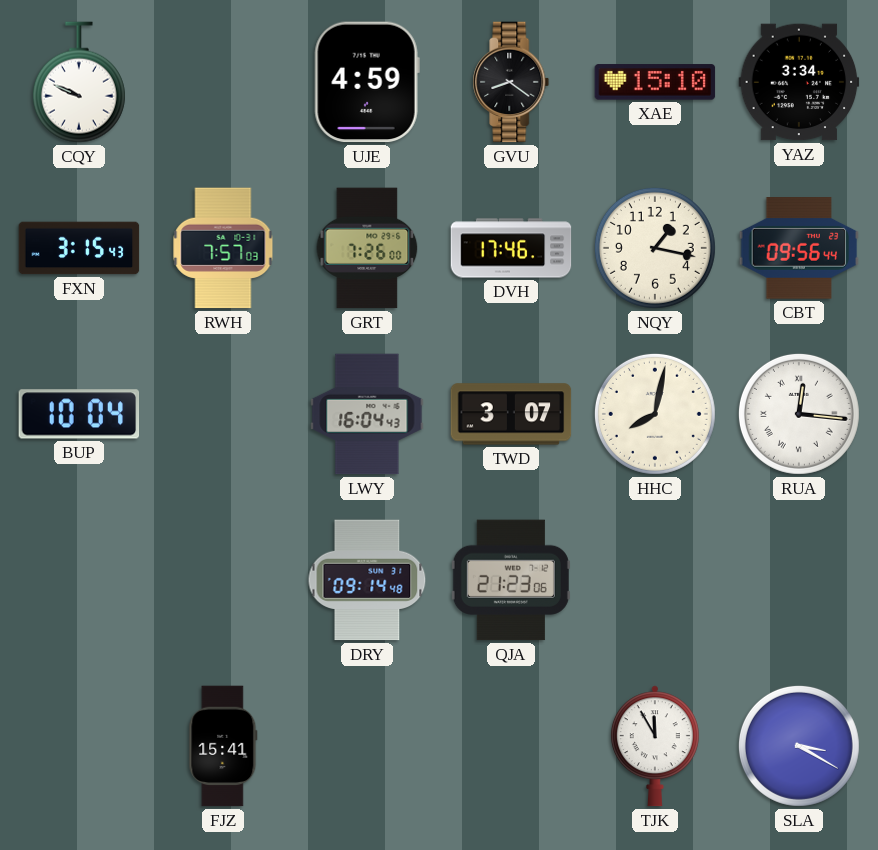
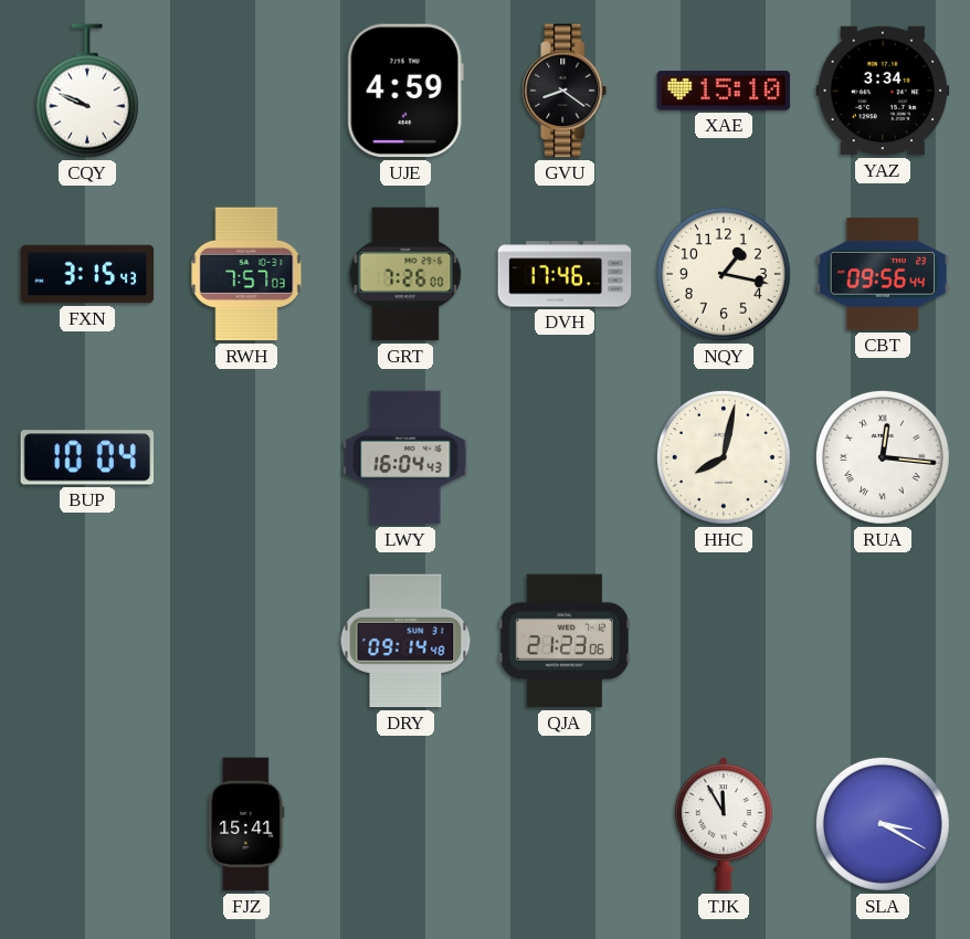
TWD: 3:07 -> none (511, 414)
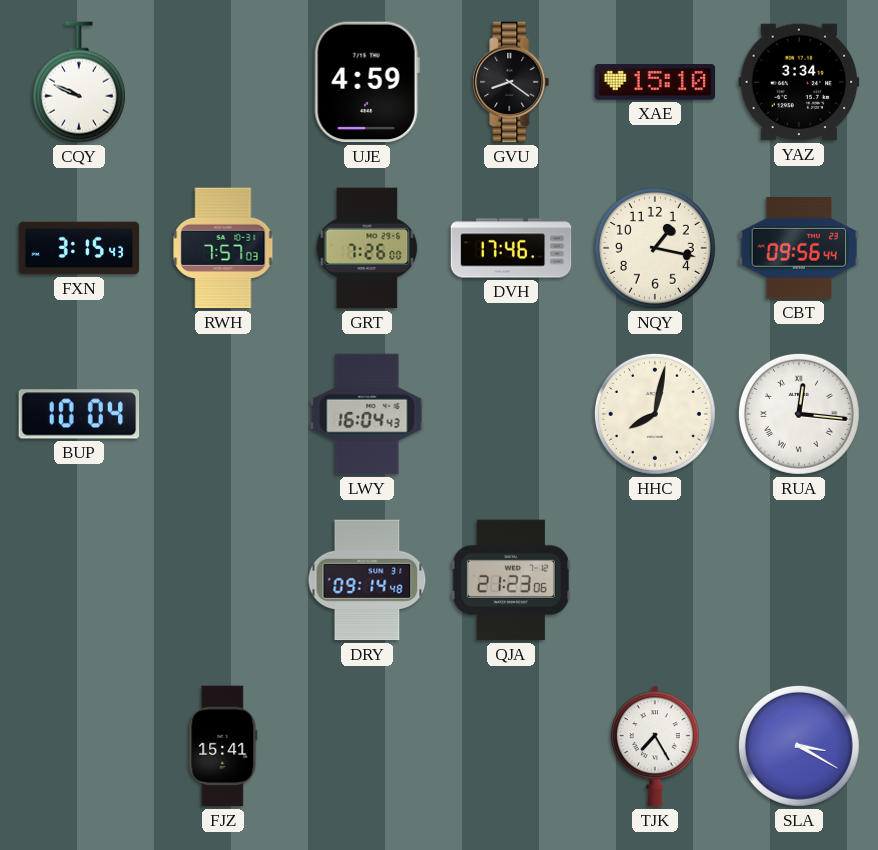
TJK: 11:55 -> 7:25 (655, 746)
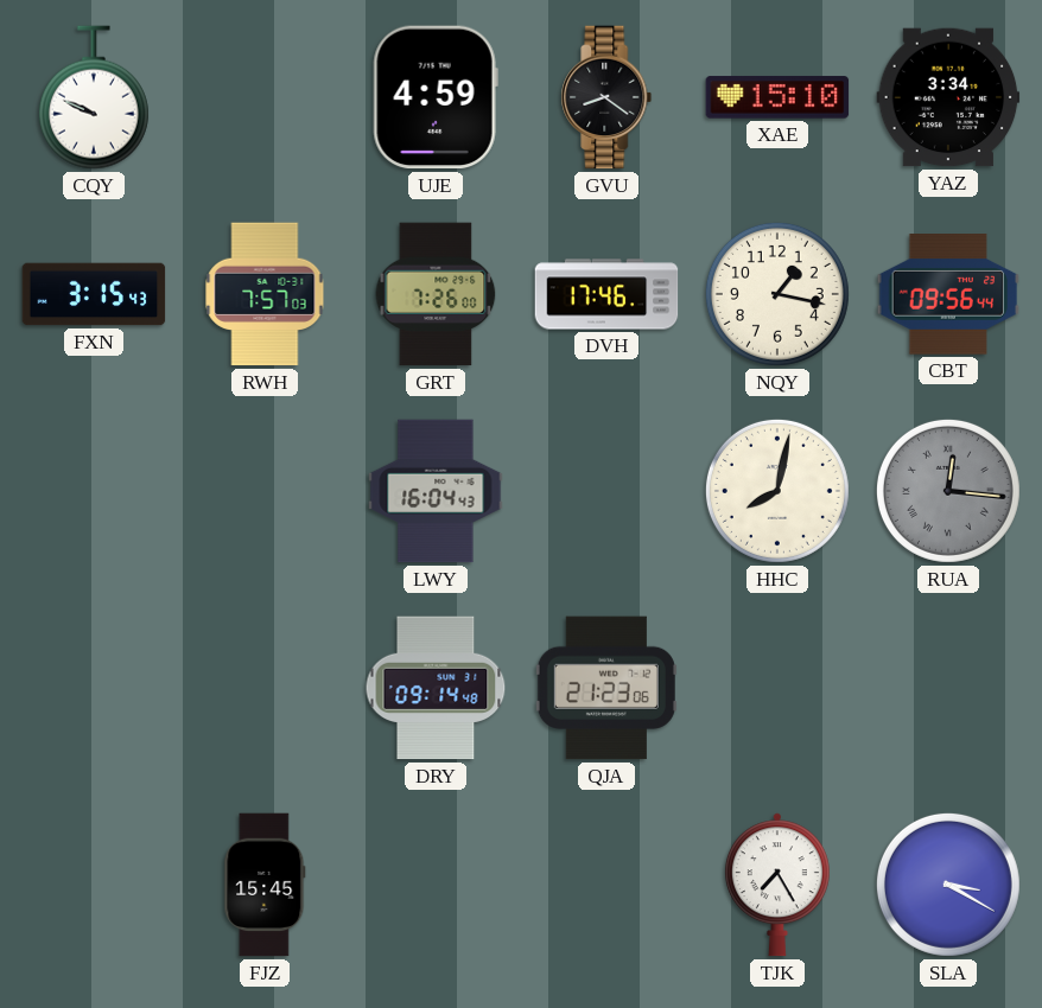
BUP: 10:04 -> none (79, 414)
RUA dial: white -> grey (948, 491)
FJZ: 15:41 -> 15:45 (265, 885)
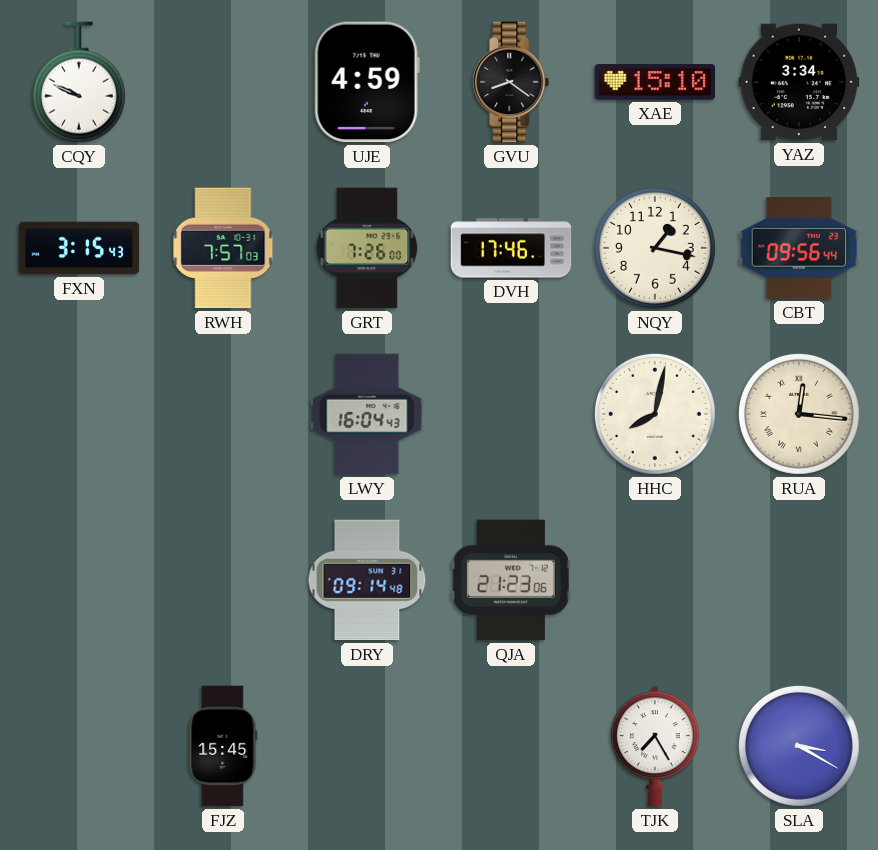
RUA dial: grey -> cream (799, 414)
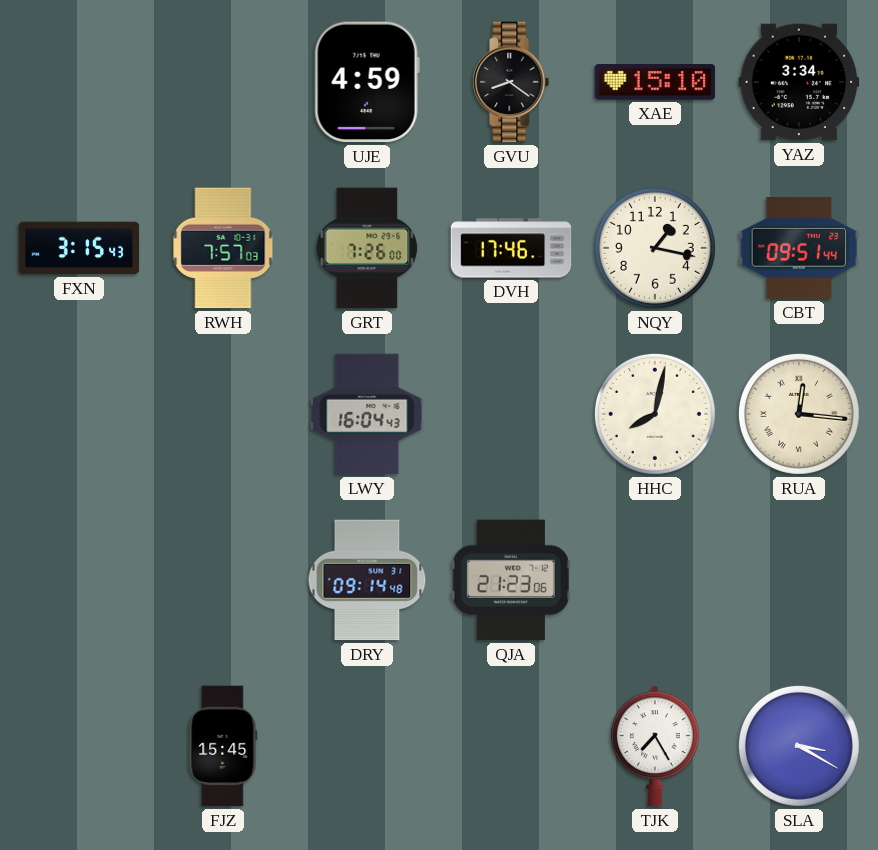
CQY: 9:49 -> none (79, 82)
CBT: 09:56 -> 09:51 (799, 248)
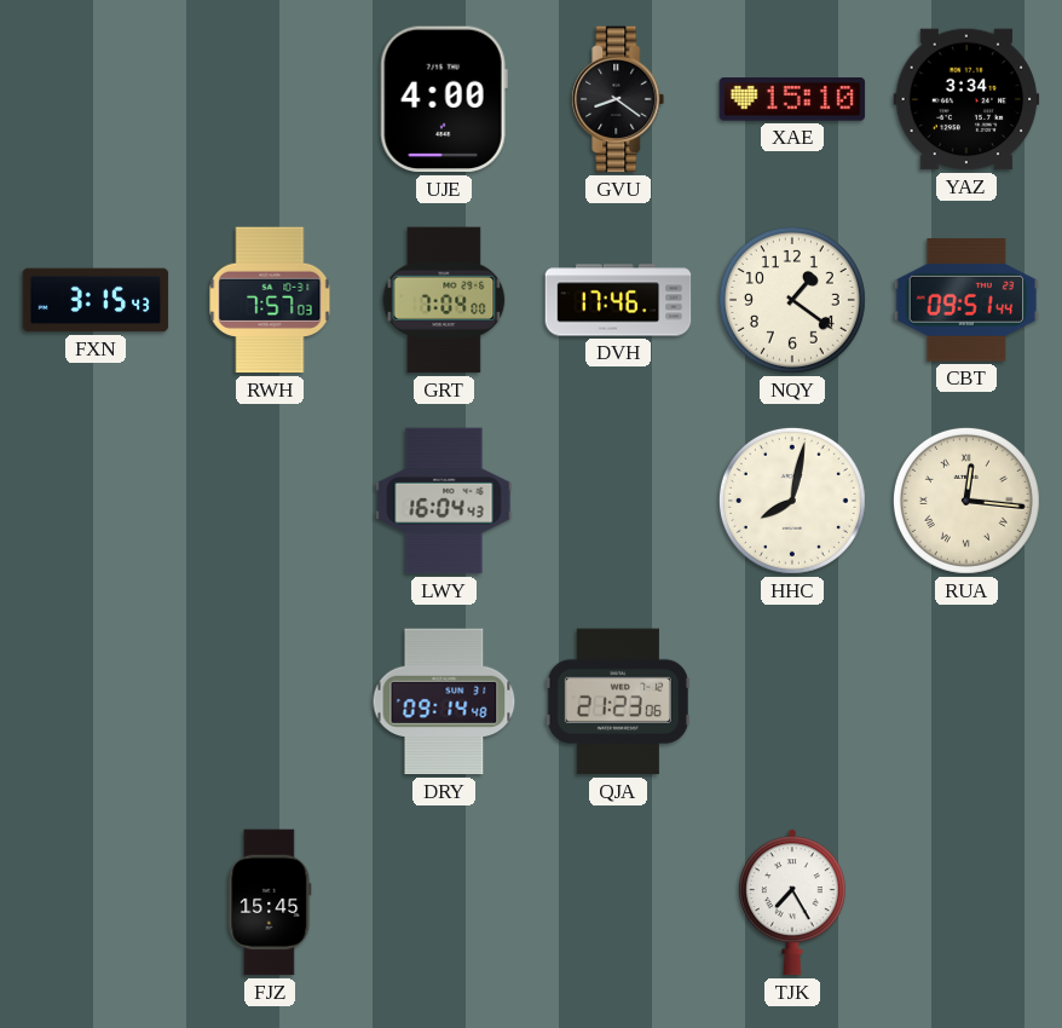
UJE: 4:59 -> 4:00 (444, 99)
GRT: 7:26 -> 7:04 (444, 300)
NQY: 1:17 -> 1:21 (792, 300)
SLA: 3:20 -> none (799, 746)
